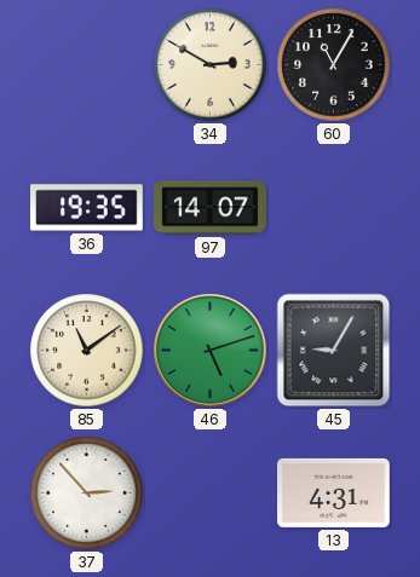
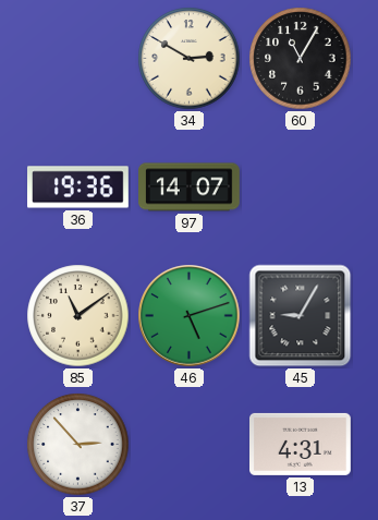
36: 19:35 -> 19:36 (78, 188)
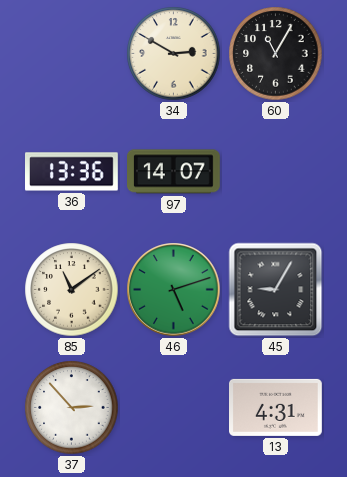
36: 19:36 -> 13:36 (72, 172)
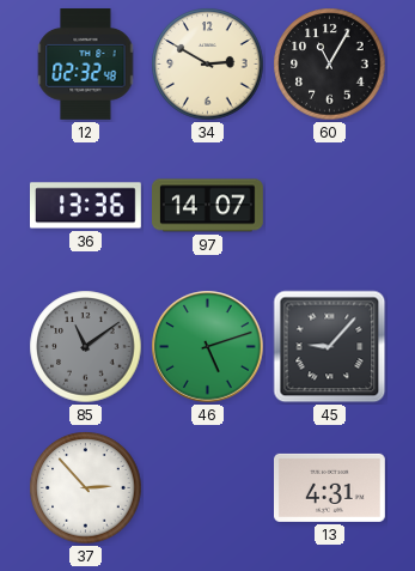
12: none -> 02:32 (86, 65)
85 dial: cream -> grey (86, 347)
45: 9:05 -> 9:07 (330, 347)
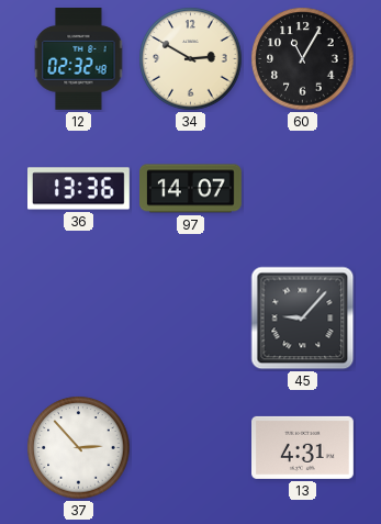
85: 11:09 -> none (86, 347)
46: 5:12 -> none (208, 347)
